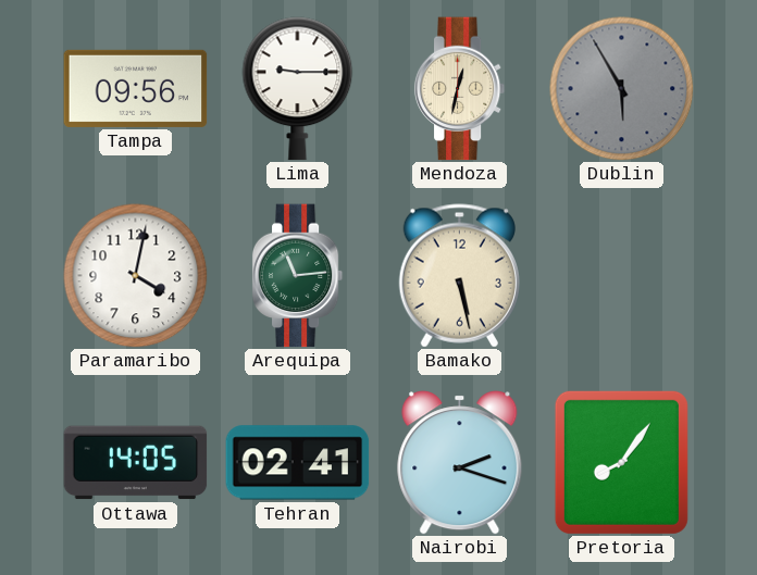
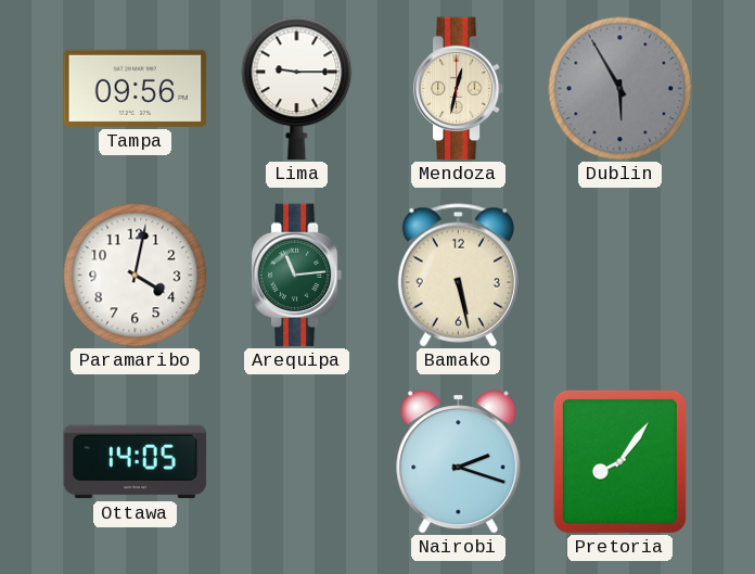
Tehran: 02:41 -> none (298, 463)
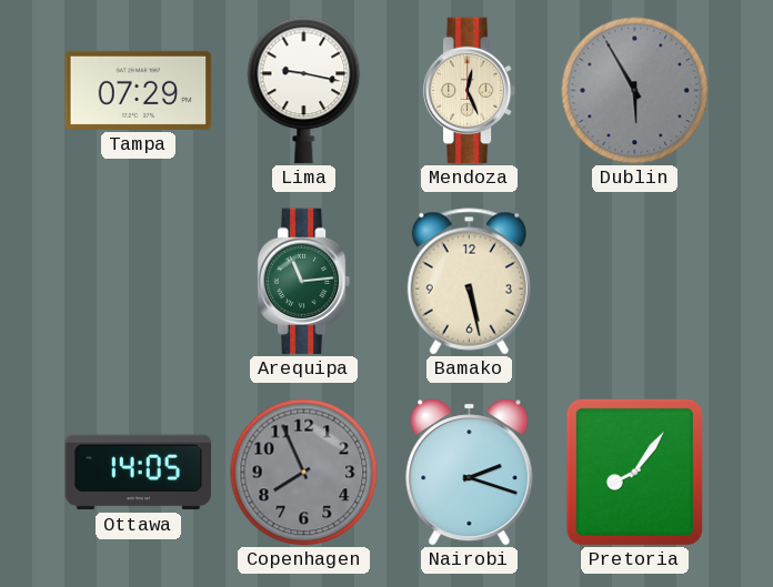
Tampa: 09:56 -> 07:29 (139, 90)
Lima: 9:15 -> 9:17 (304, 91)
Mendoza: 12:32 -> 12:26 (470, 91)
Paramaribo: 4:02 -> none (136, 276)
Copenhagen: none -> 7:56 (304, 473)
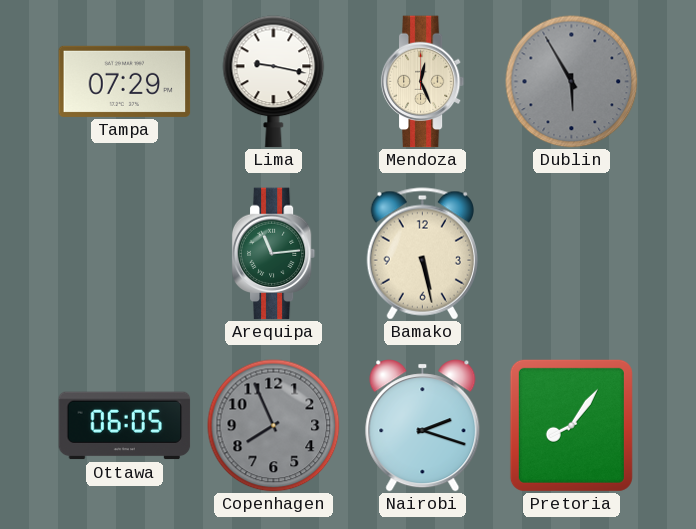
Ottawa: 14:05 -> 06:05 (125, 426)
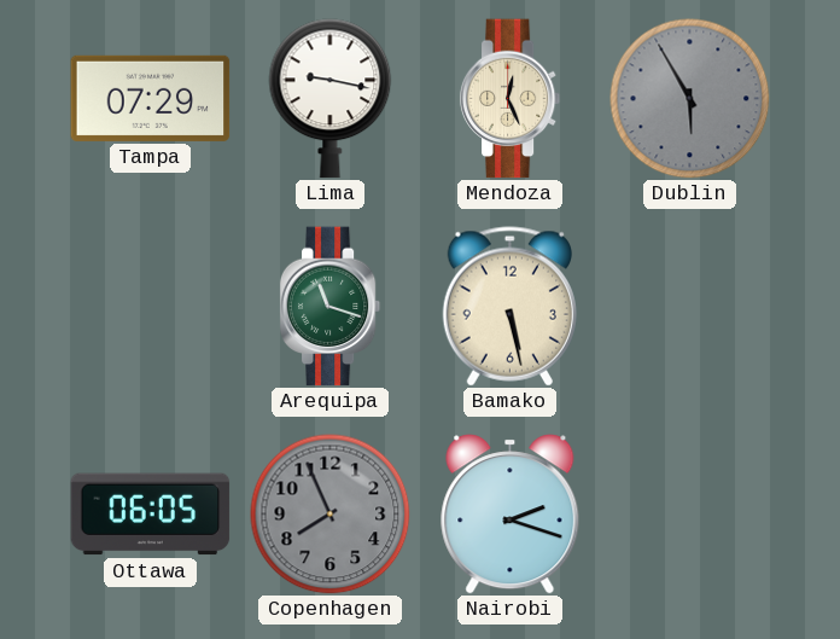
Arequipa: 11:14 -> 11:18 (331, 307)
Pretoria: 8:06 -> none (571, 425)
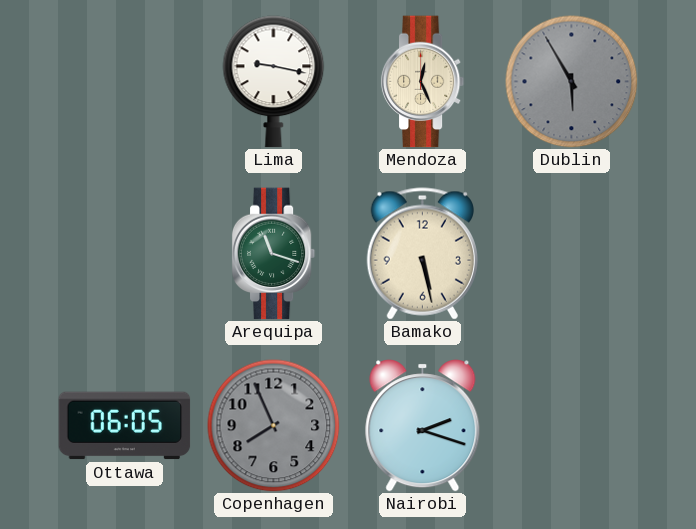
Tampa: 07:29 -> none (151, 98)
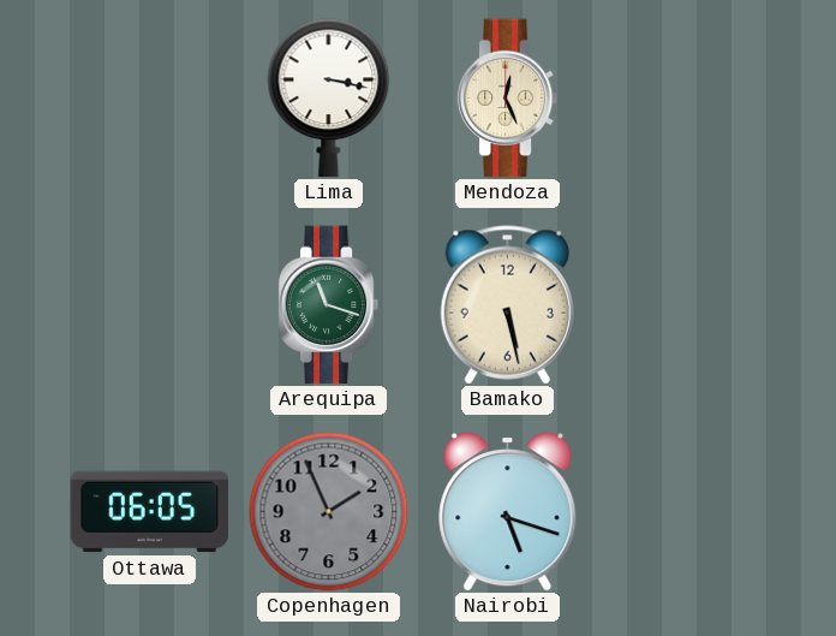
Lima: 9:17 -> 3:17 (329, 99)
Dublin: 5:55 -> none (572, 82)
Copenhagen: 7:56 -> 1:56 (329, 512)
Nairobi: 2:18 -> 5:18 (508, 512)
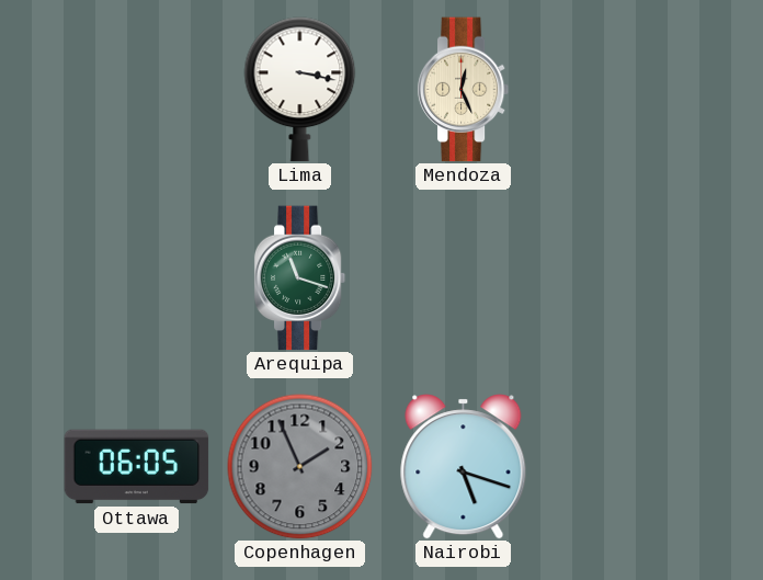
Bamako: 5:28 -> none (507, 305)
